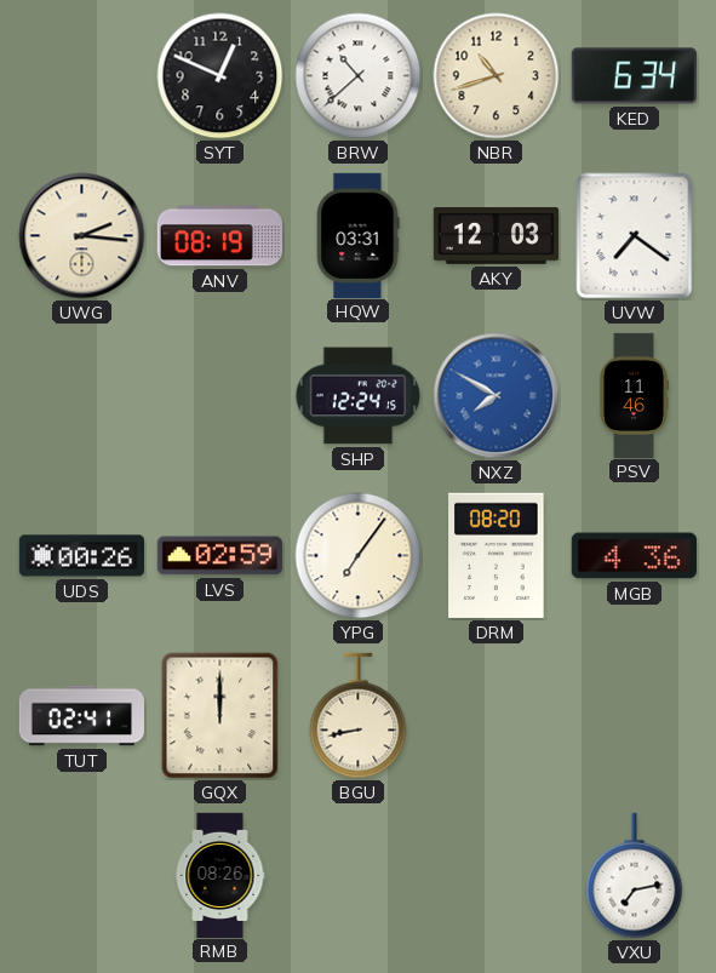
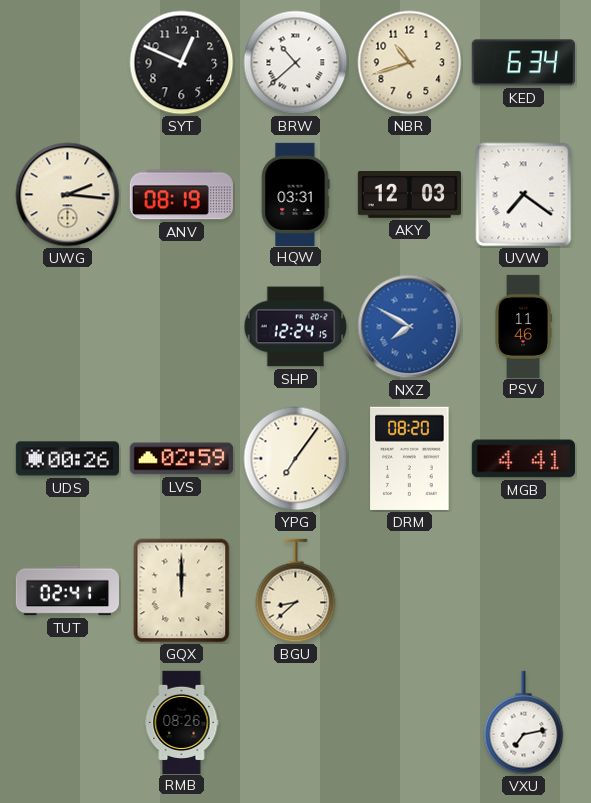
MGB: 4:36 -> 4:41 (523, 459)
BGU: 8:43 -> 8:38 (296, 591)
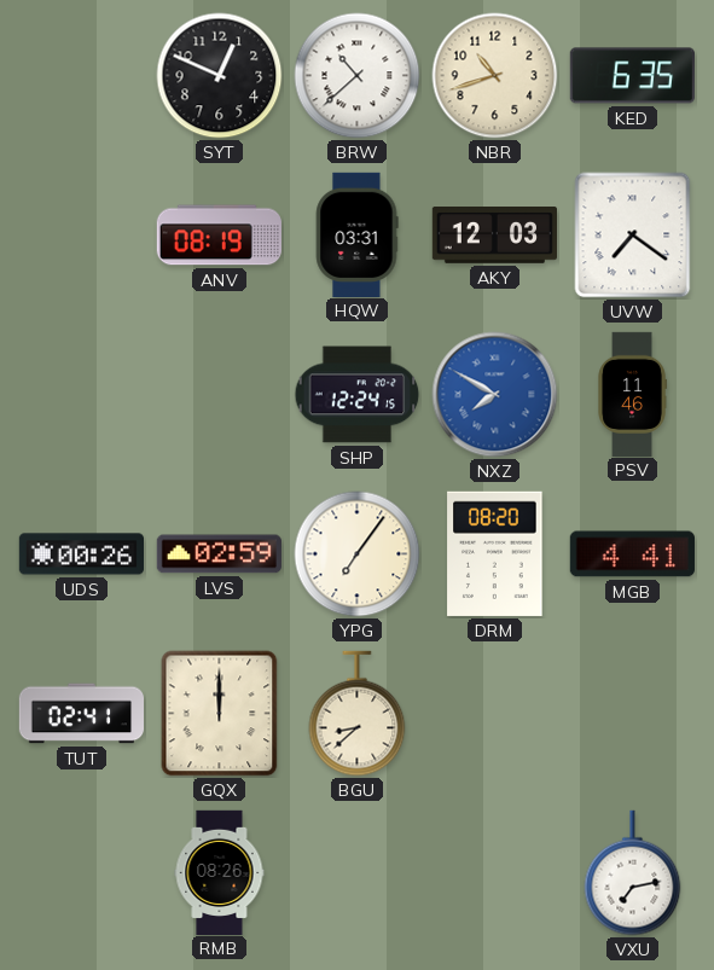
KED: 6:34 -> 6:35 (632, 76)
UWG: 2:16 -> none (68, 195)
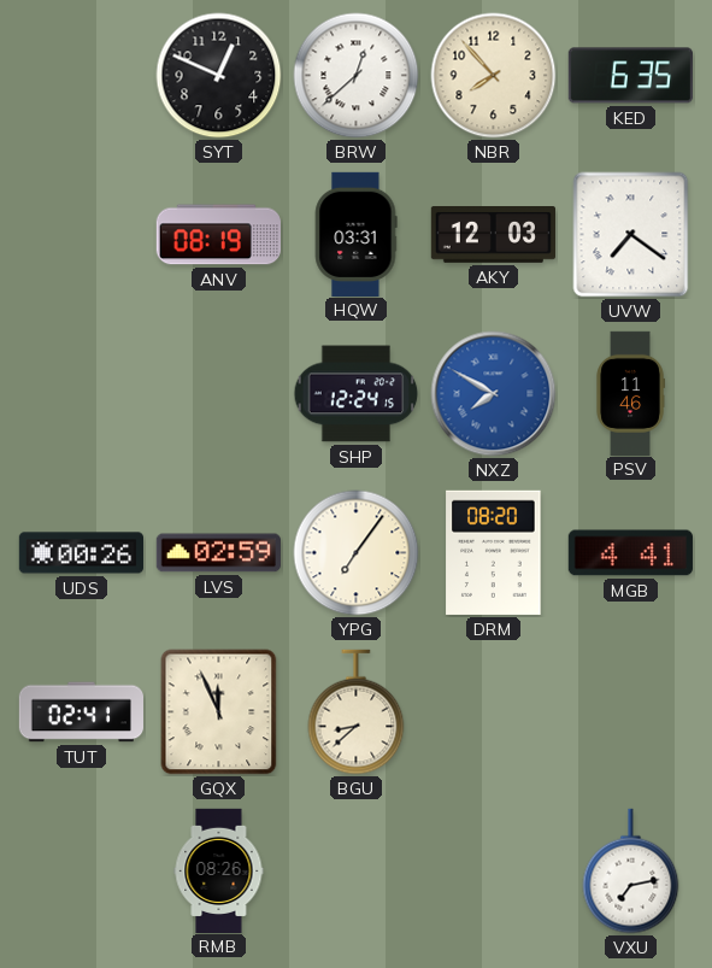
BRW: 10:38 -> 12:38 (357, 76)
NBR: 10:42 -> 7:53 (494, 76)
GQX: 12:00 -> 11:56 (219, 712)
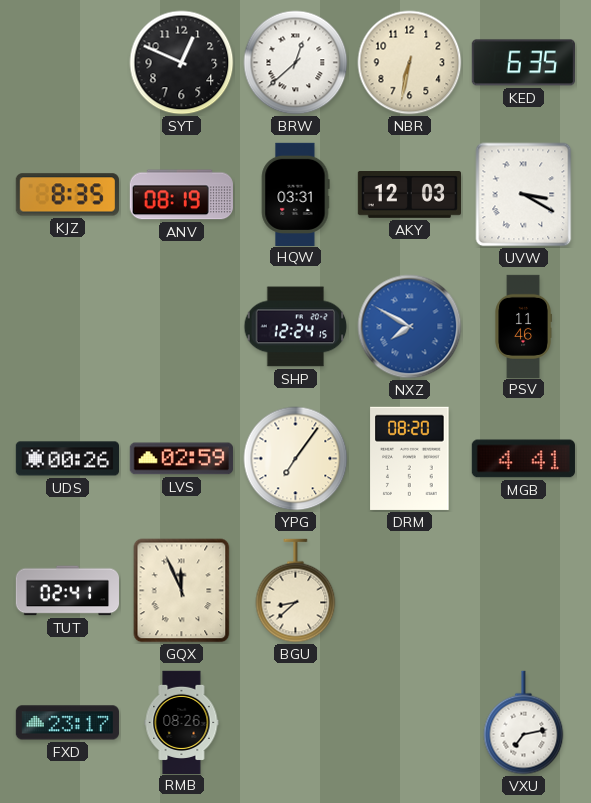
NBR: 7:53 -> 6:32 (410, 63)
KJZ: none -> 8:35 (67, 195)
UVW: 7:21 -> 3:20 (524, 195)
FXD: none -> 23:17 (67, 723)
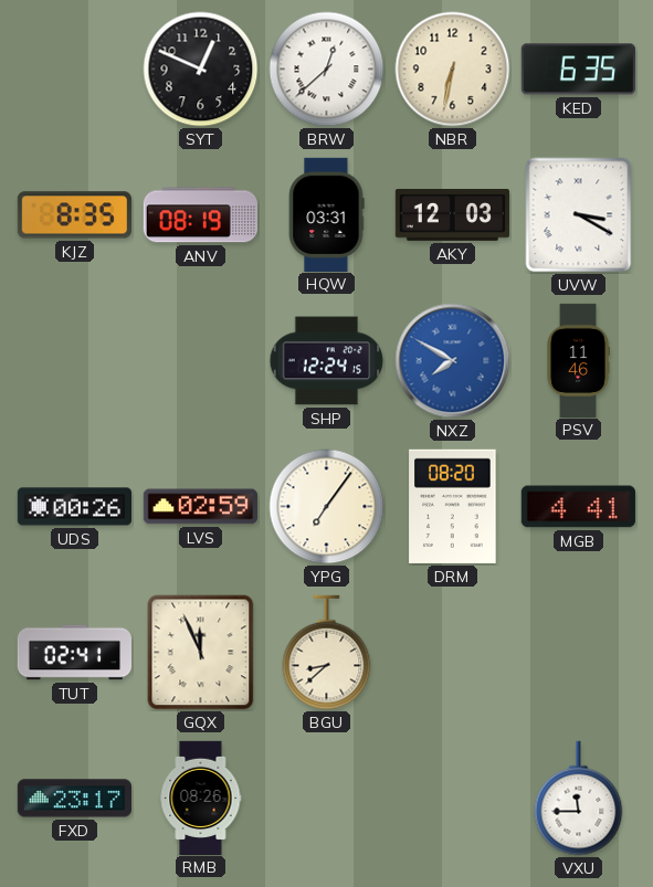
VXU: 7:13 -> 11:45 (579, 799)
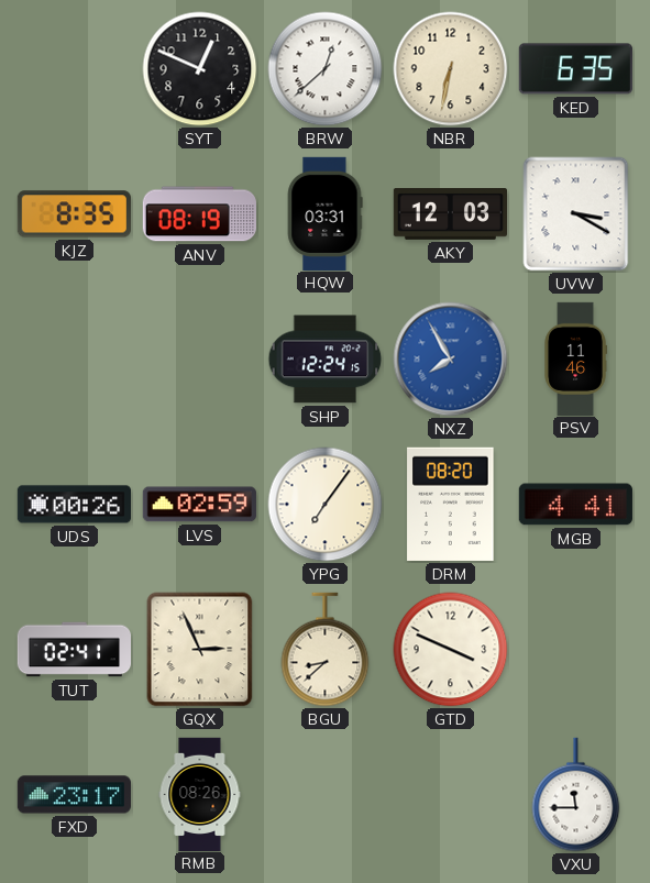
NXZ: 7:50 -> 7:55 (451, 360)
GQX: 11:56 -> 2:56 (200, 650)
GTD: none -> 3:49 (451, 650)
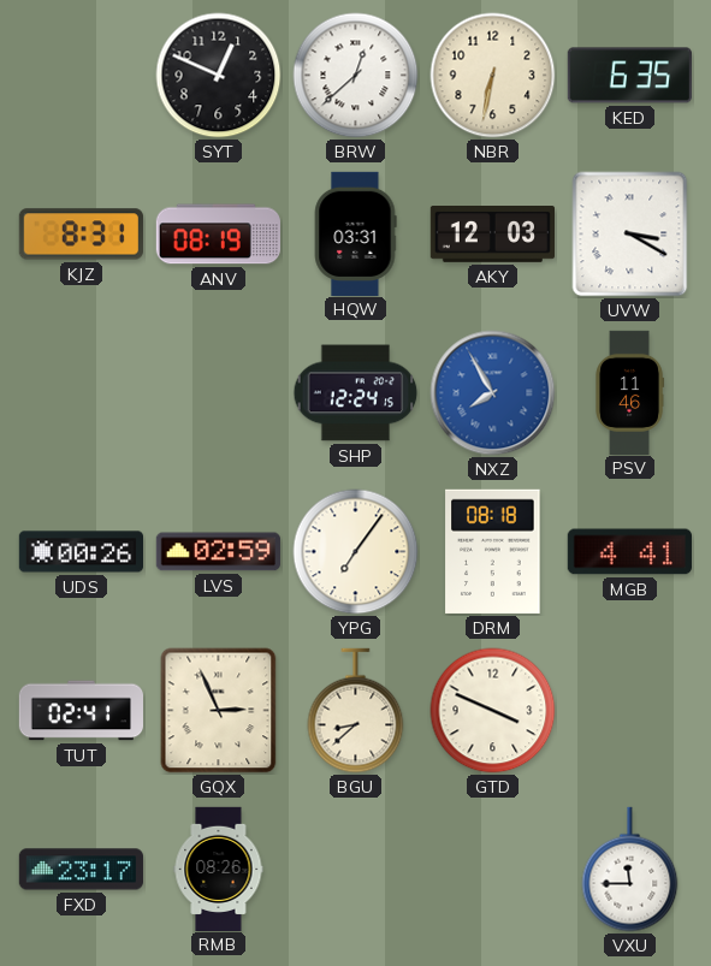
KJZ: 8:35 -> 8:31 (81, 235)
DRM: 08:20 -> 08:18 (493, 551)
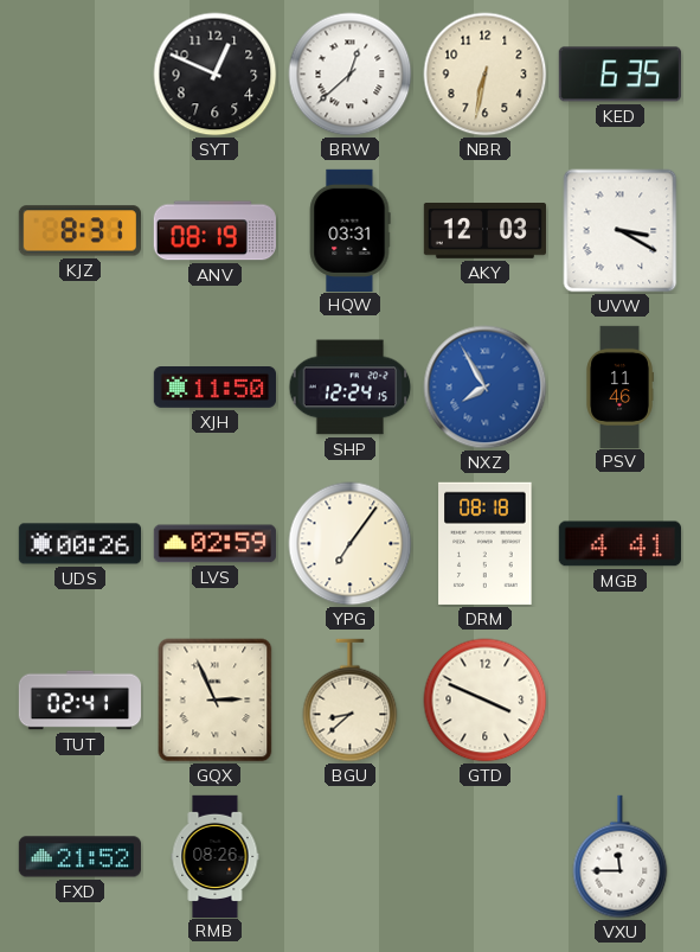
XJH: none -> 11:50 (214, 388)
FXD: 23:17 -> 21:52 (79, 857)
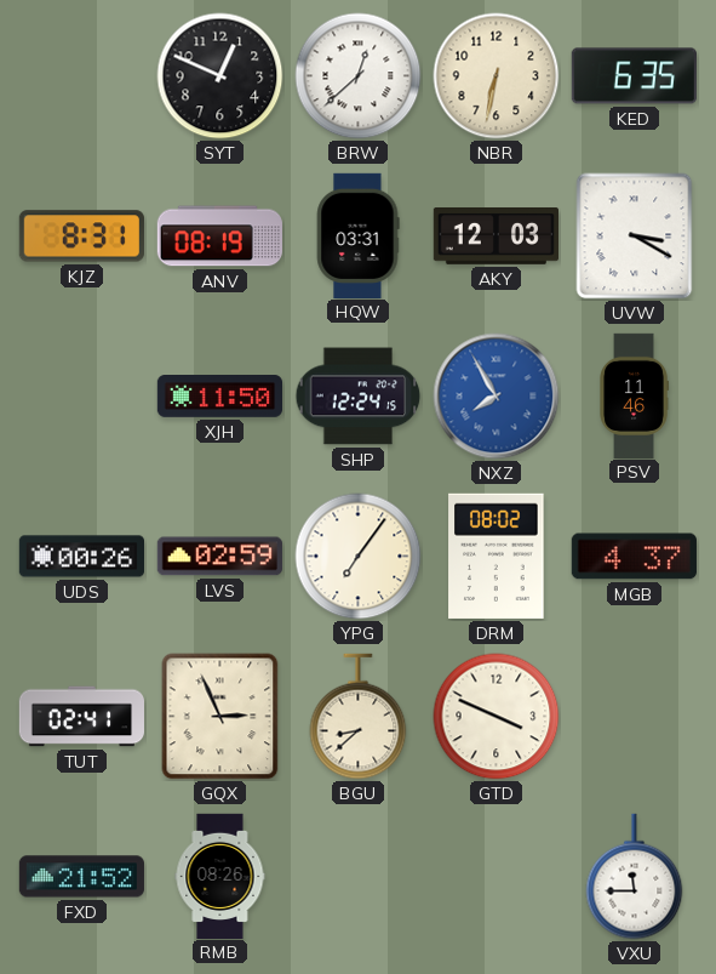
DRM: 08:18 -> 08:02 (497, 556)
MGB: 4:41 -> 4:37 (634, 557)
